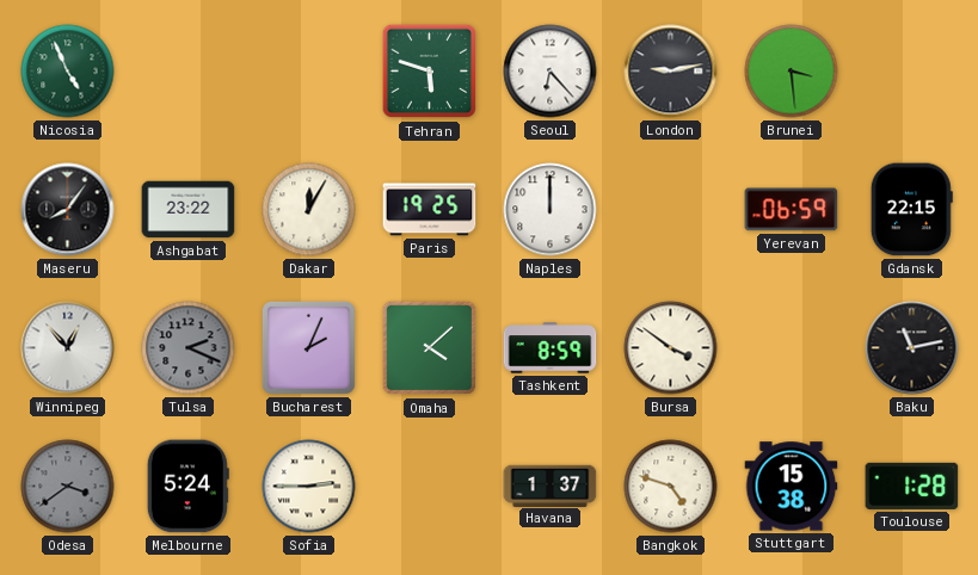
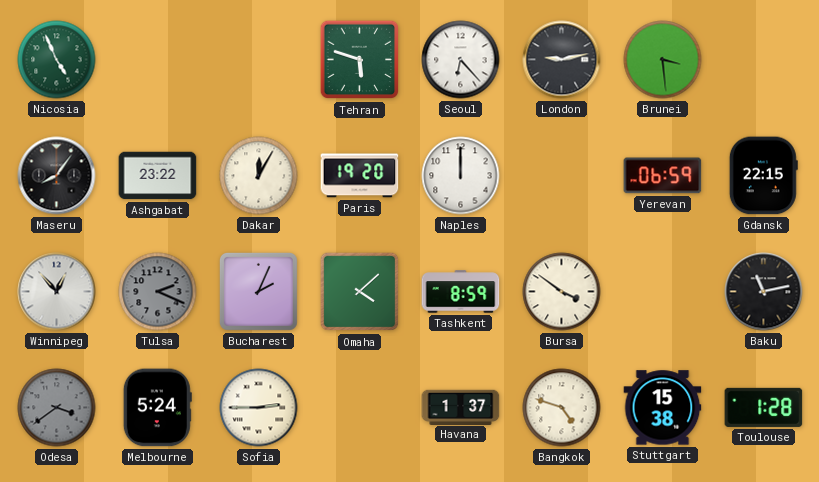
Paris: 19:25 -> 19:20 (360, 176)
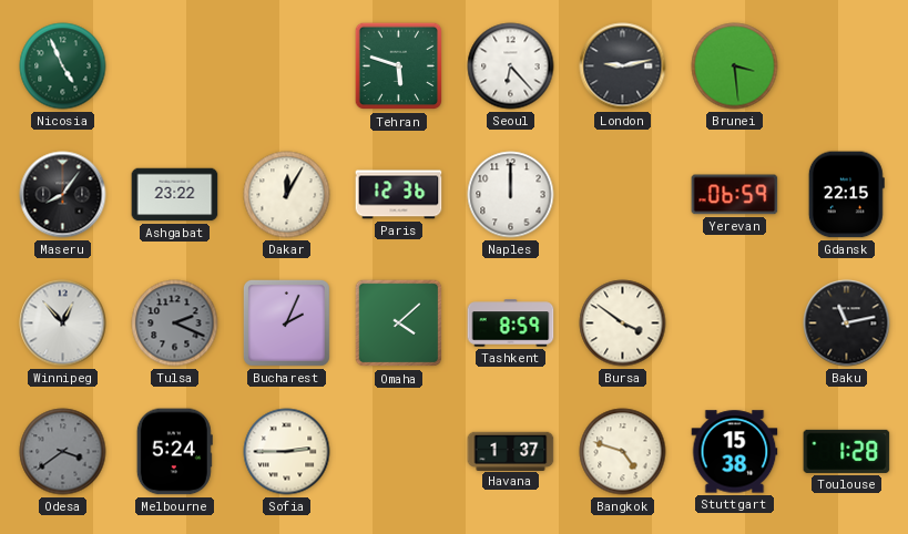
Paris: 19:20 -> 12:36 (399, 195)
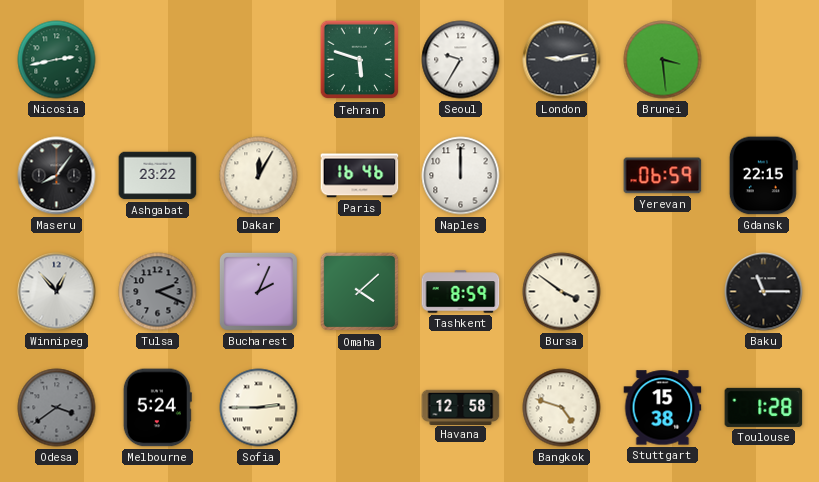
Nicosia: 4:56 -> 2:43 (57, 60)
Seoul: 6:23 -> 9:35 (461, 60)
Paris: 12:36 -> 16:46 (360, 176)
Baku: 11:13 -> 11:15 (764, 292)
Havana: 1:37 -> 12:58 (461, 407)
